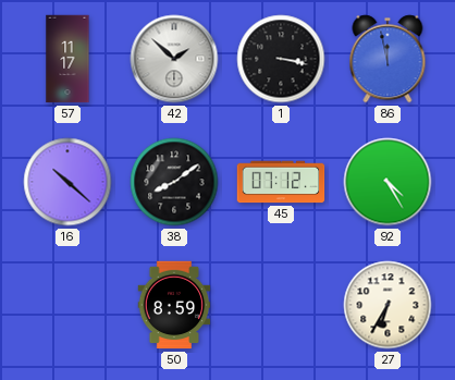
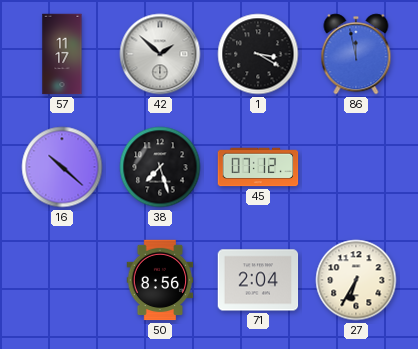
1: 3:17 -> 3:20 (258, 54)
38: 8:09 -> 7:27 (160, 167)
92: 4:25 -> none (388, 182)
50: 8:59 -> 8:56 (160, 280)
71: none -> 2:04 (258, 280)
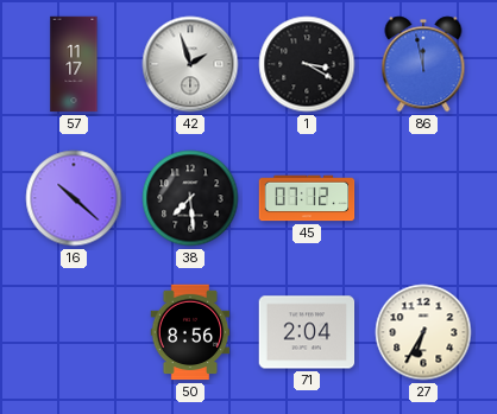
42: 1:52 -> 1:57 (190, 64)
38: 7:27 -> 7:29 (190, 198)
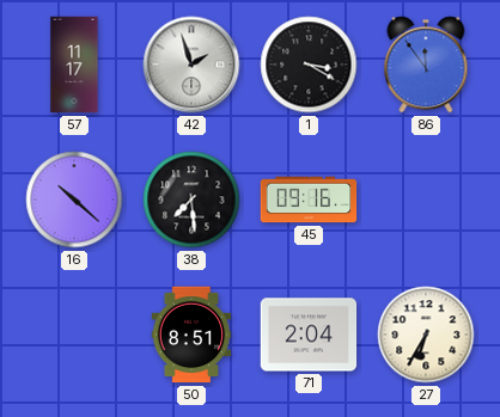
86: 11:58 -> 11:54 (426, 65)
45: 07:12 -> 09:16 (309, 200)
50: 8:56 -> 8:51 (191, 335)
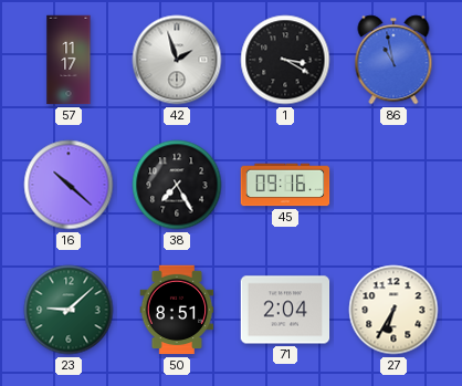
86: 11:54 -> 10:58 (393, 60)
38: 7:29 -> 7:25 (177, 185)
23: none -> 9:08 (69, 310)
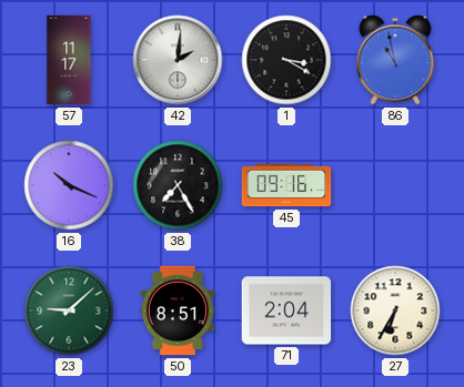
42: 1:57 -> 2:01 (178, 60)
16: 10:22 -> 10:19 (69, 185)
